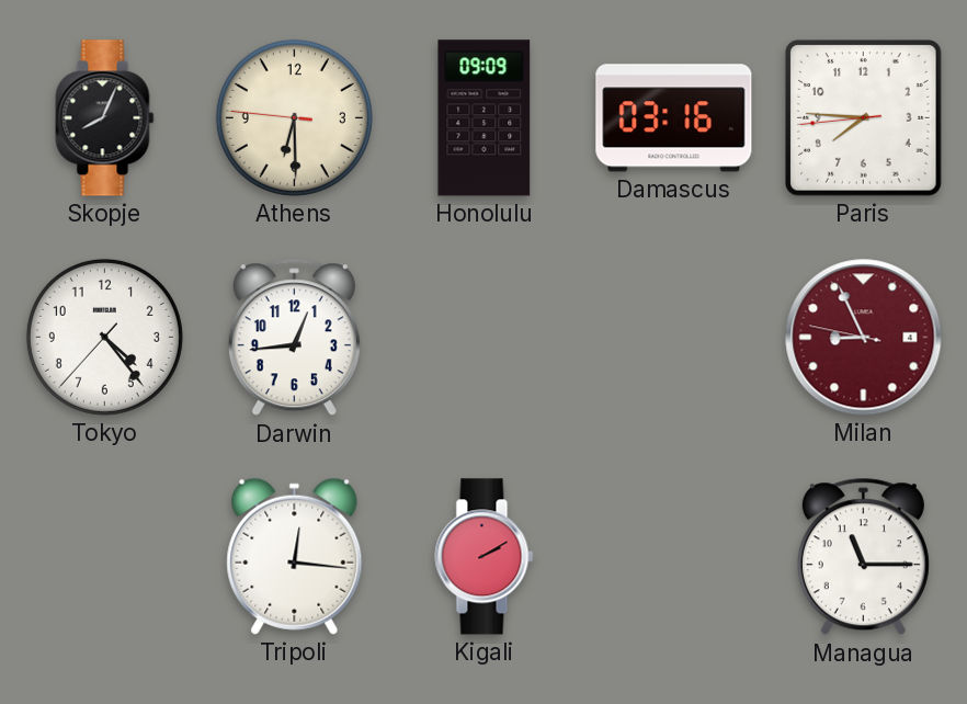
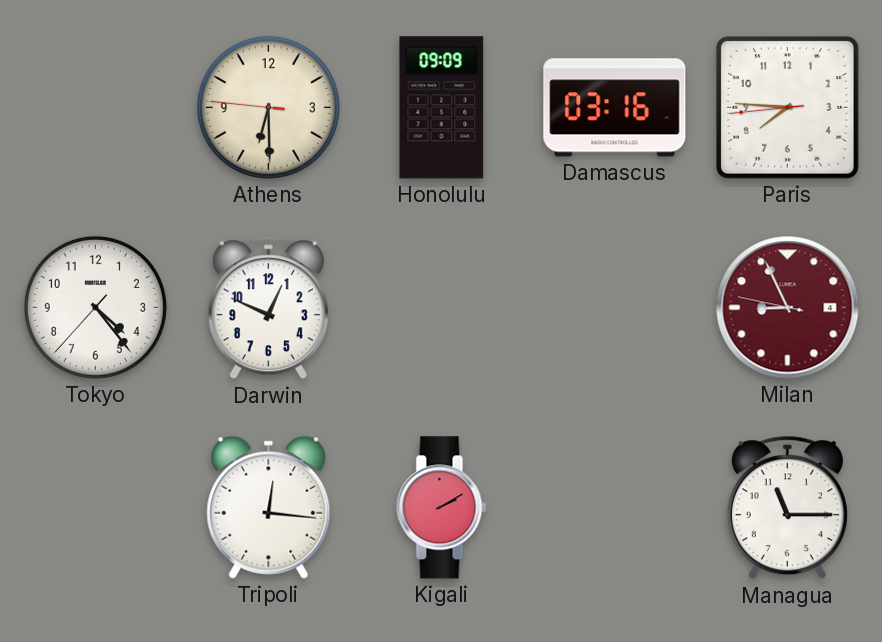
Skopje: 8:04 -> none (105, 118)
Darwin: 12:44 -> 12:49 (268, 308)
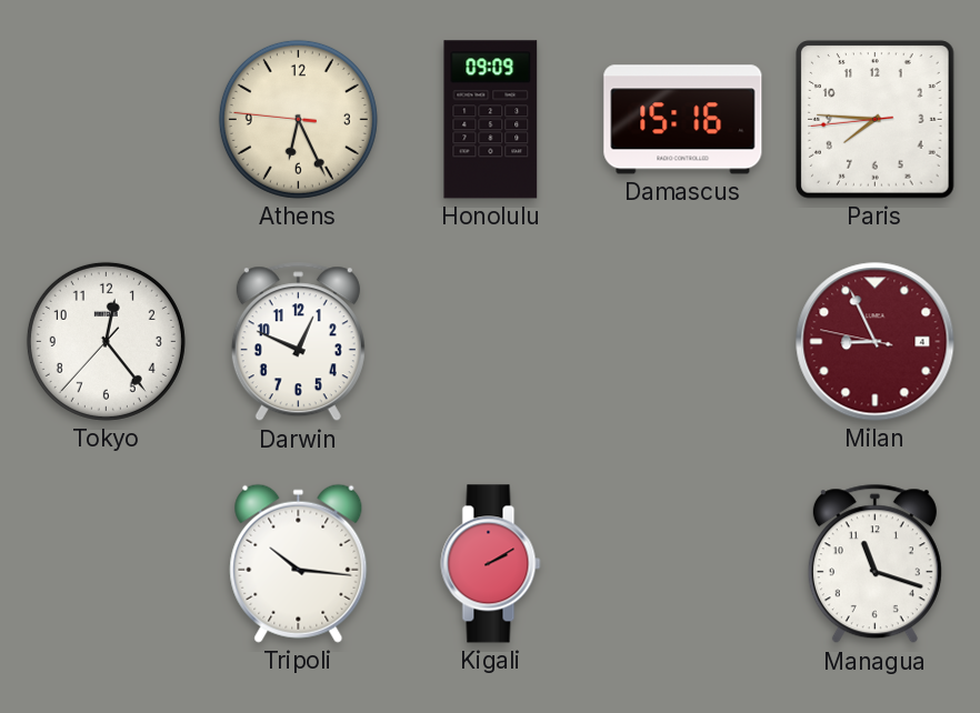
Athens: 6:29 -> 6:25 (298, 119)
Damascus: 03:16 -> 15:16 (683, 120)
Tokyo: 4:23 -> 12:23 (106, 341)
Tripoli: 12:16 -> 10:16 (299, 563)
Managua: 11:15 -> 11:18 (874, 564)
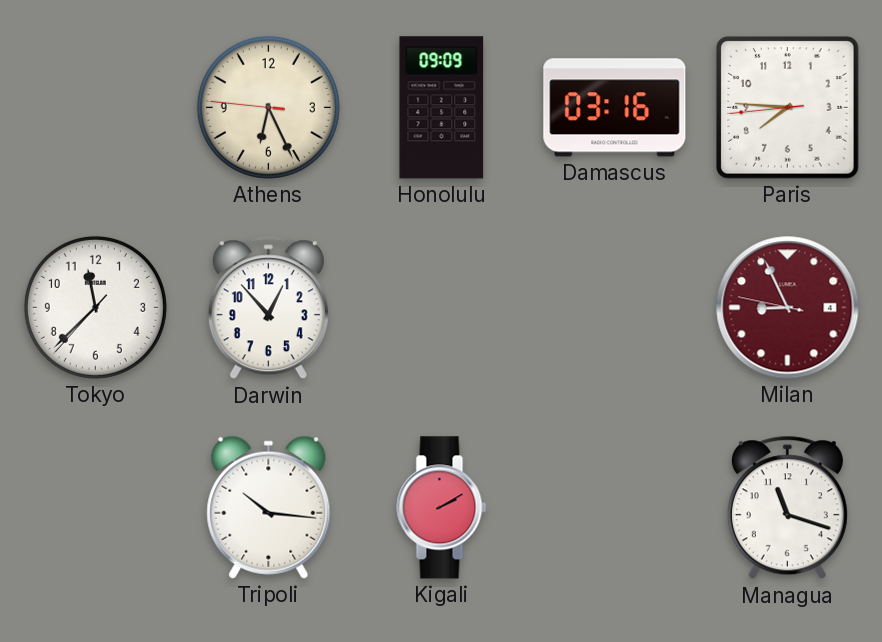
Damascus: 15:16 -> 03:16 (615, 108)
Tokyo: 12:23 -> 11:37 (95, 307)
Darwin: 12:49 -> 12:53 (268, 308)
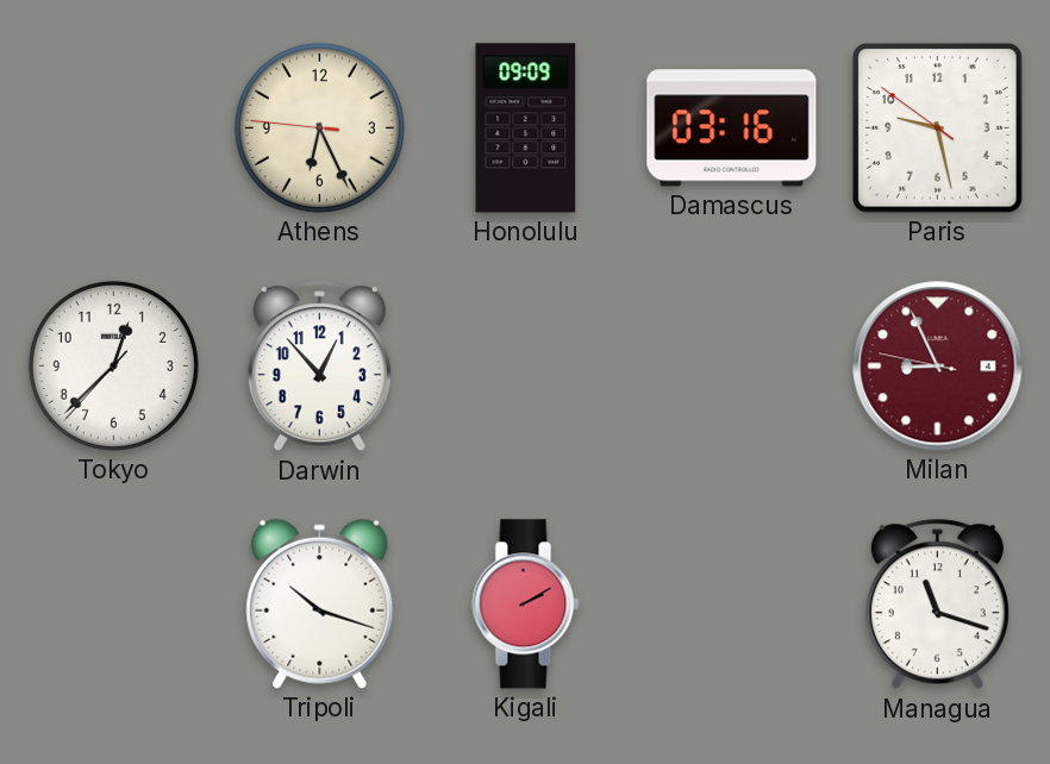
Paris: 7:45 -> 9:27 (938, 129)
Tokyo: 11:37 -> 12:37 (113, 365)
Tripoli: 10:16 -> 10:18 (320, 603)
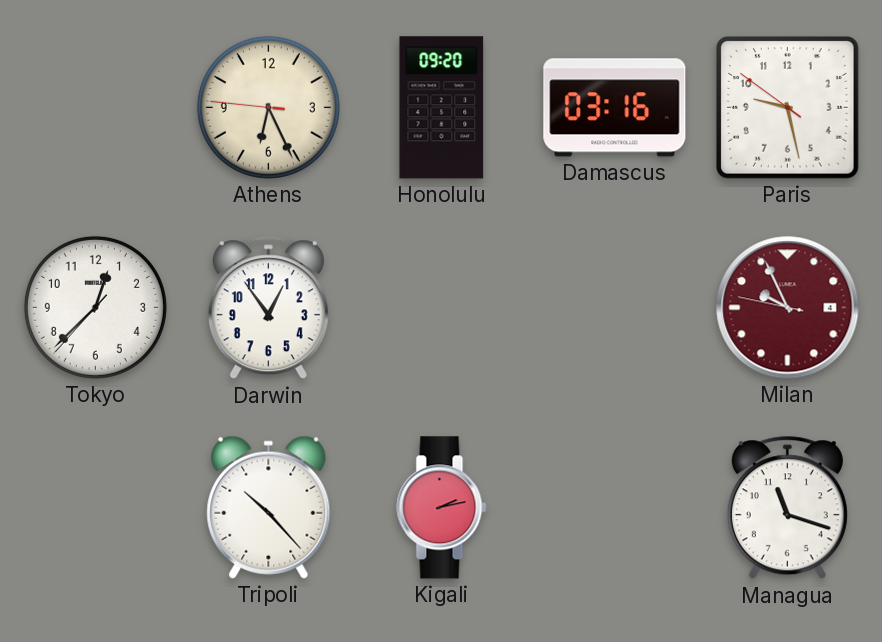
Honolulu: 09:09 -> 09:20 (442, 108)
Darwin: 12:53 -> 12:54 (268, 308)
Milan: 8:55 -> 9:55 (788, 308)
Tripoli: 10:18 -> 10:23 (269, 507)
Kigali: 2:10 -> 2:13 (442, 508)
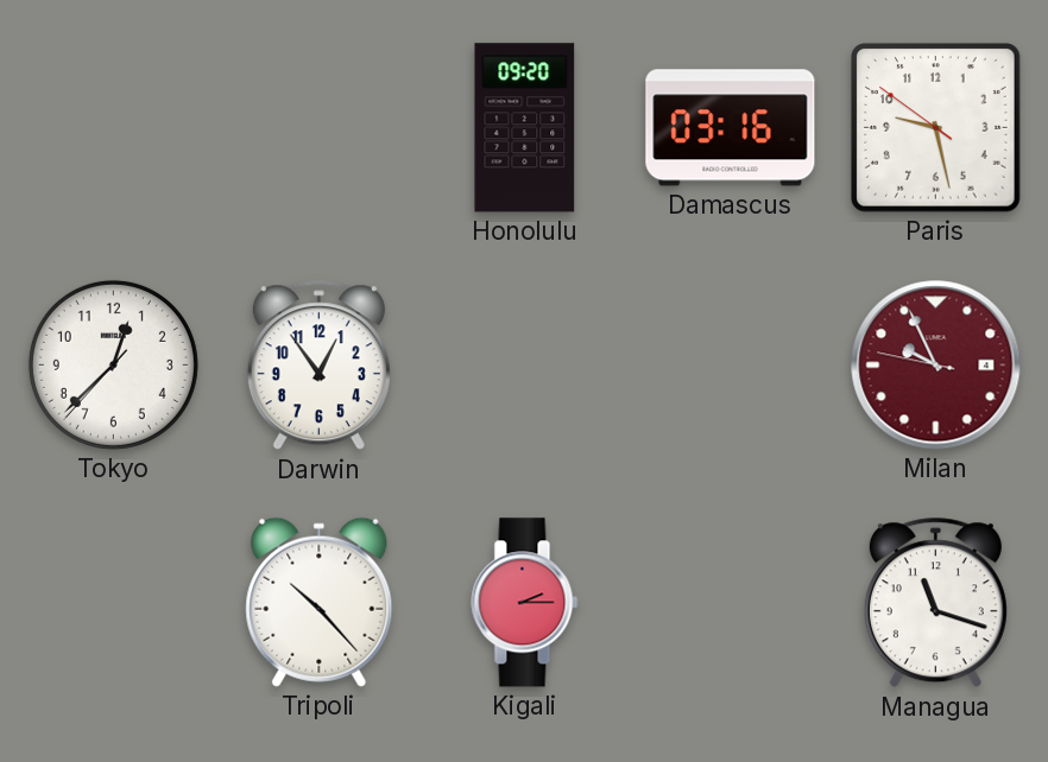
Athens: 6:25 -> none (268, 107)
Kigali: 2:13 -> 2:15 (525, 603)
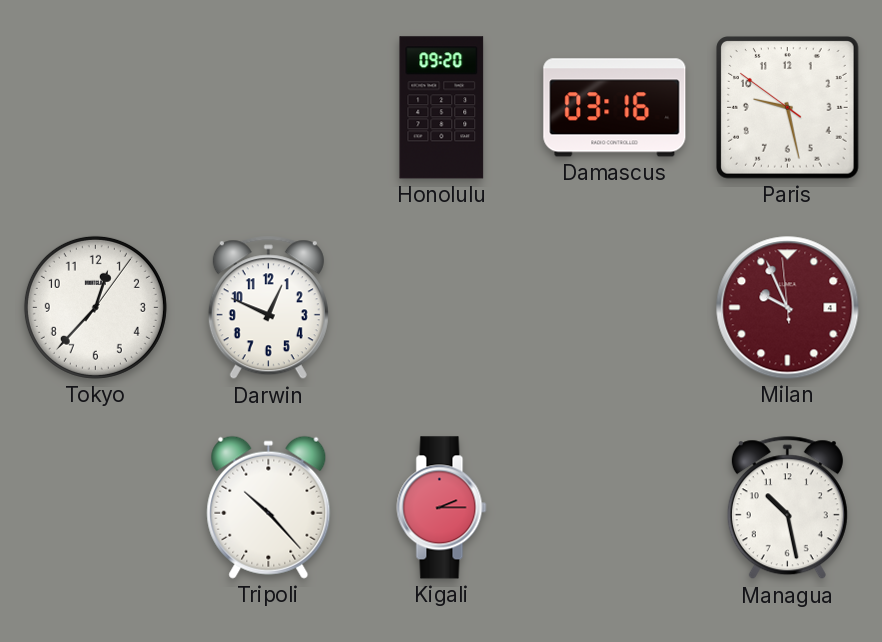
Tokyo: 12:37:37 -> 12:37:06 (95, 307)
Darwin: 12:54 -> 12:49 (268, 308)
Milan: 9:55:47 -> 9:55:59 (788, 308)
Managua: 11:18 -> 10:28 (787, 508)
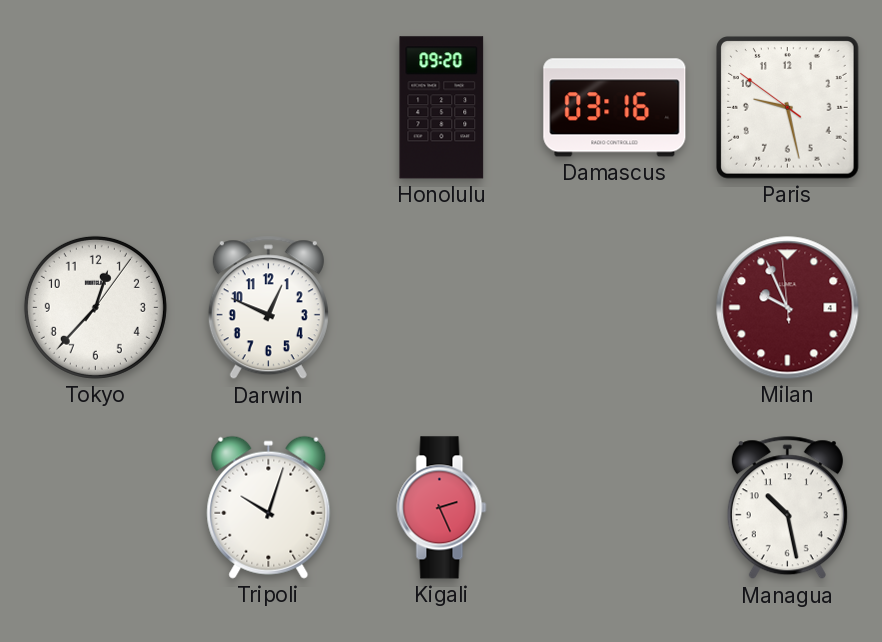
Tripoli: 10:23 -> 10:03 (269, 507)
Kigali: 2:15 -> 2:26 (442, 508)
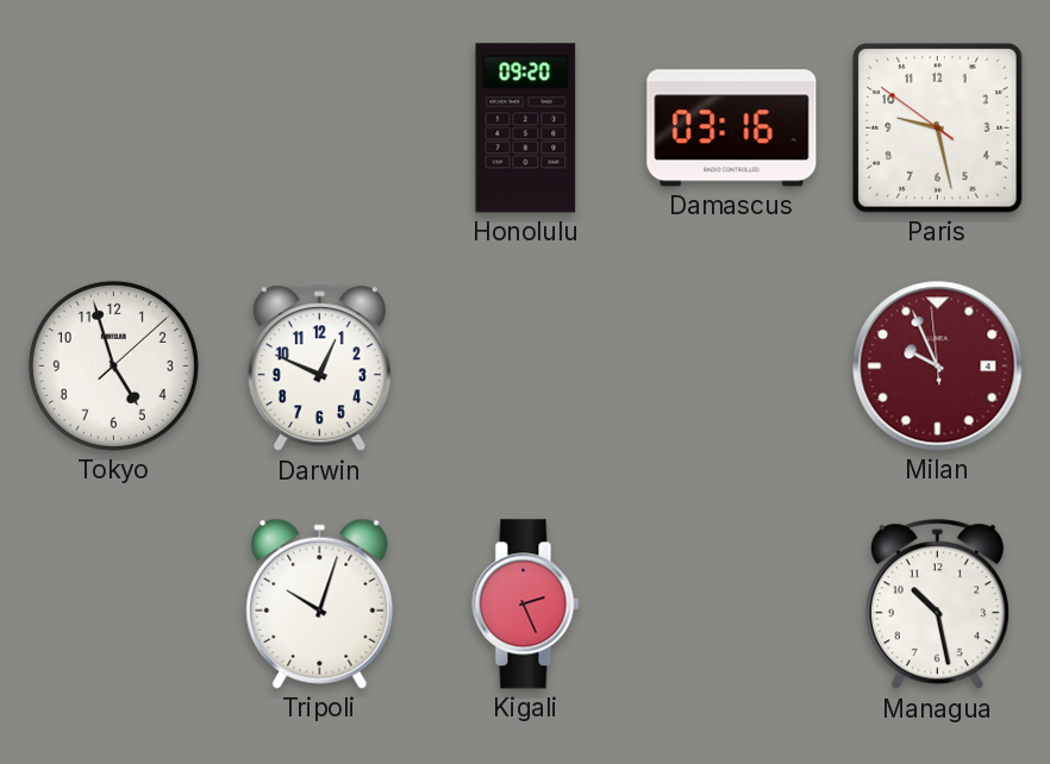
Tokyo: 12:37 -> 4:57 (113, 365)
